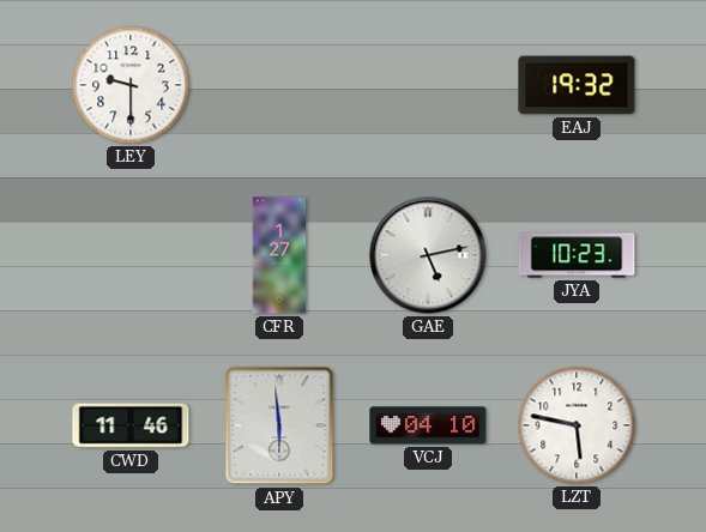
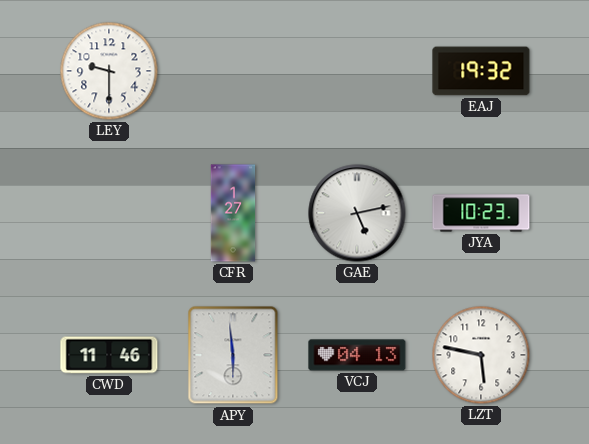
VCJ: 04:10 -> 04:13 (357, 355)
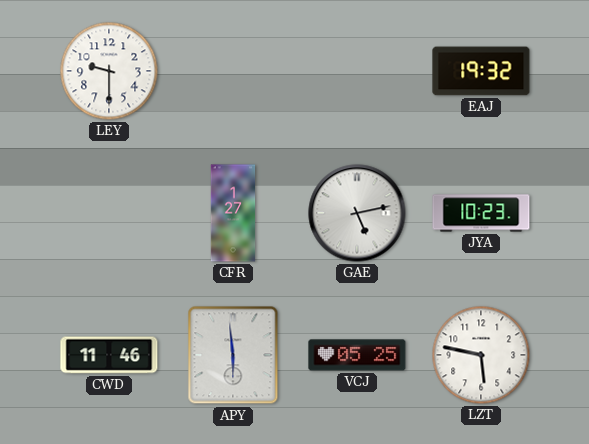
VCJ: 04:13 -> 05:25 (357, 355)
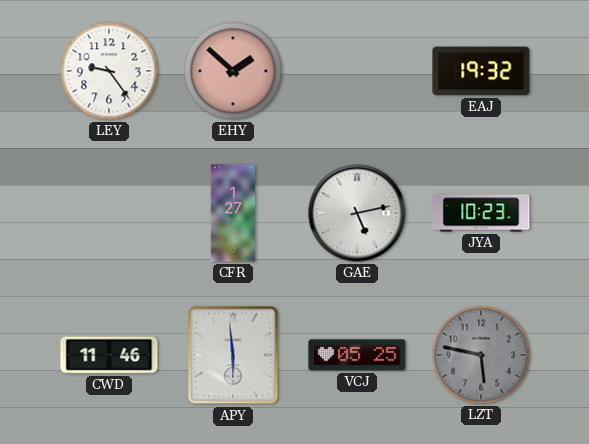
LEY: 9:30 -> 9:24 (109, 71)
EHY: none -> 1:52 (233, 71)
LZT dial: white -> grey (481, 355)
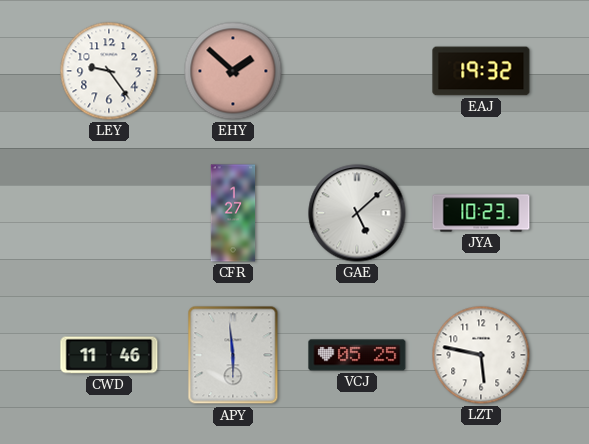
GAE: 5:13 -> 5:08 (357, 213)
LZT dial: grey -> white (481, 355)
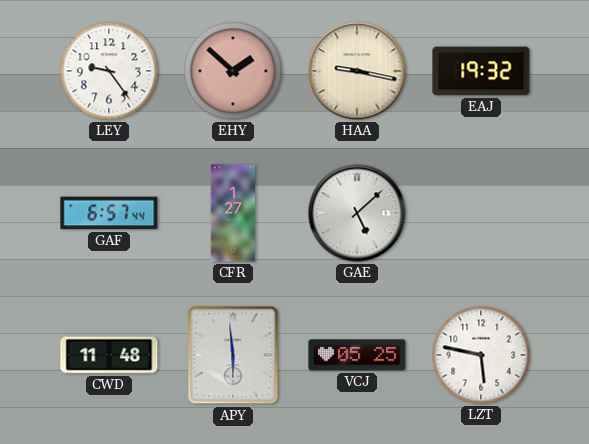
HAA: none -> 9:17 (357, 71)
GAF: none -> 6:57 (109, 213)
JYA: 10:23 -> none (481, 213)
CWD: 11:46 -> 11:48 (109, 355)
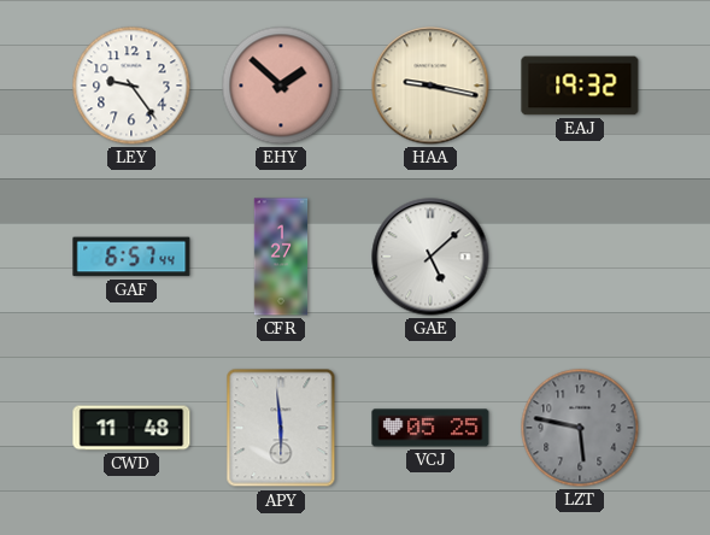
LZT dial: white -> grey (580, 428)
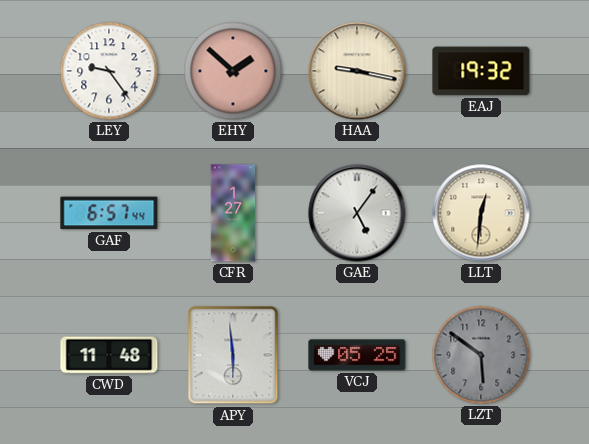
GAE: 5:08 -> 5:06 (357, 213)
LLT: none -> 12:31 (481, 213)
LZT: 5:47 -> 5:51 (481, 355)
